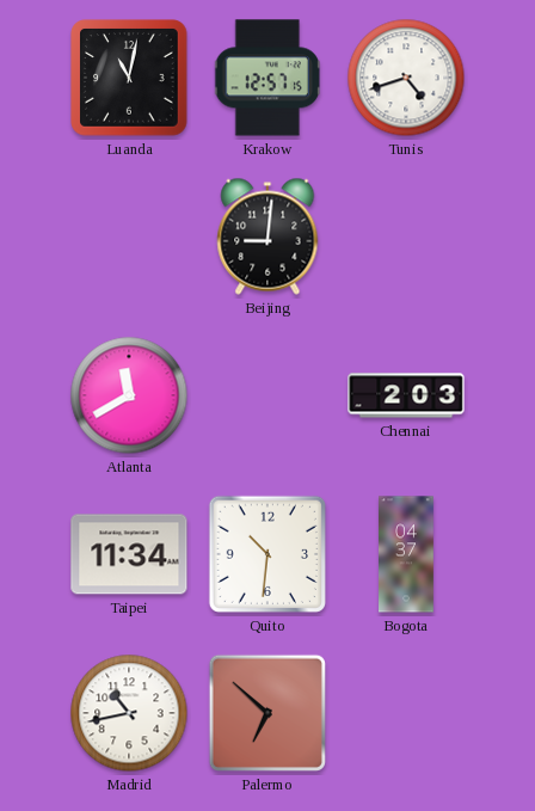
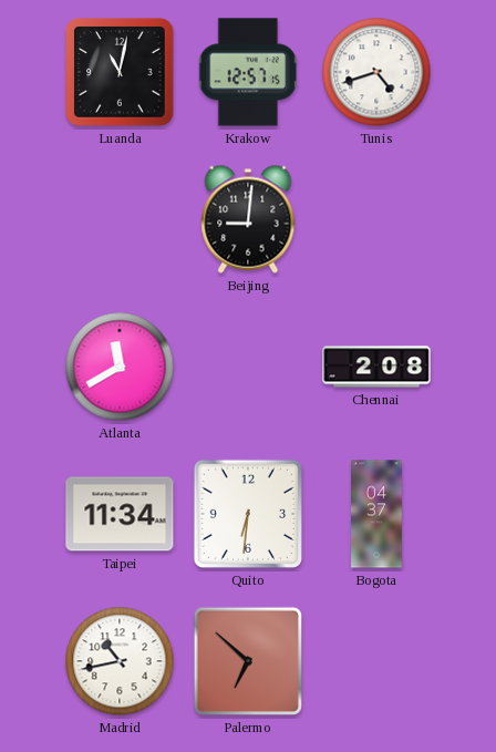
Chennai: 2:03 -> 2:08 (376, 367)
Quito: 10:31 -> 6:31 (248, 514)
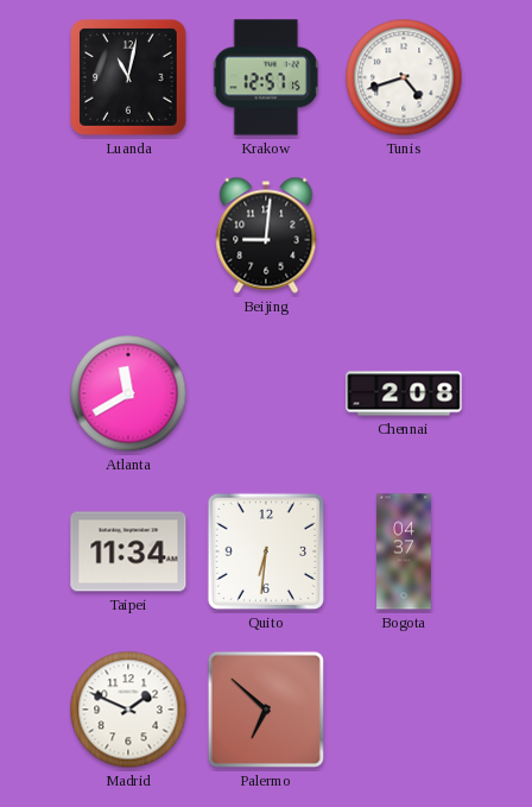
Madrid: 10:43 -> 1:49 (128, 710)
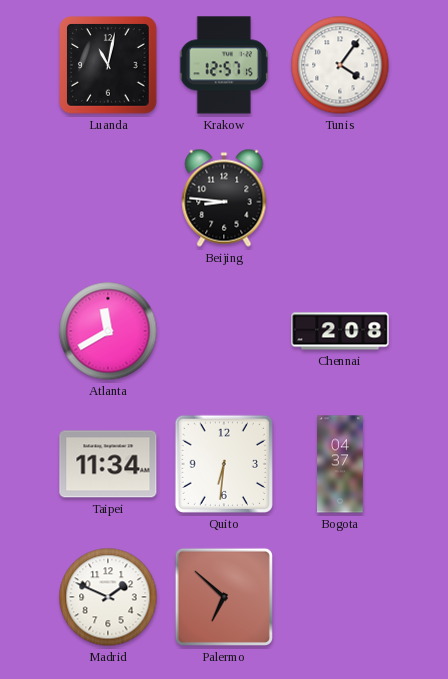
Tunis: 4:42 -> 4:06 (340, 65)
Beijing: 9:01 -> 8:46 (224, 198)
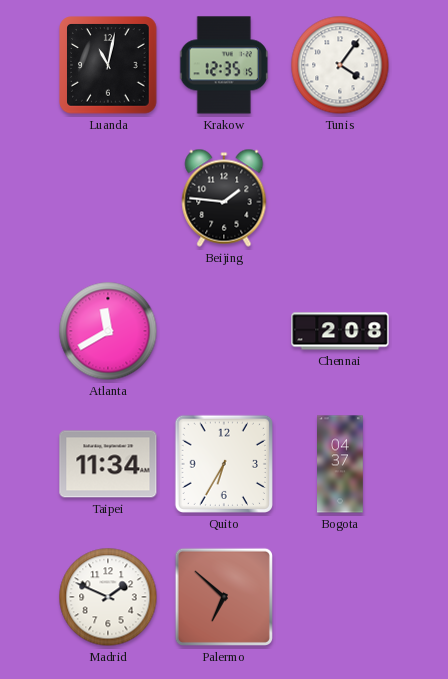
Krakow: 12:57 -> 12:35 (224, 65)
Beijing: 8:46 -> 1:46 (224, 198)
Quito: 6:31 -> 6:35 (224, 464)
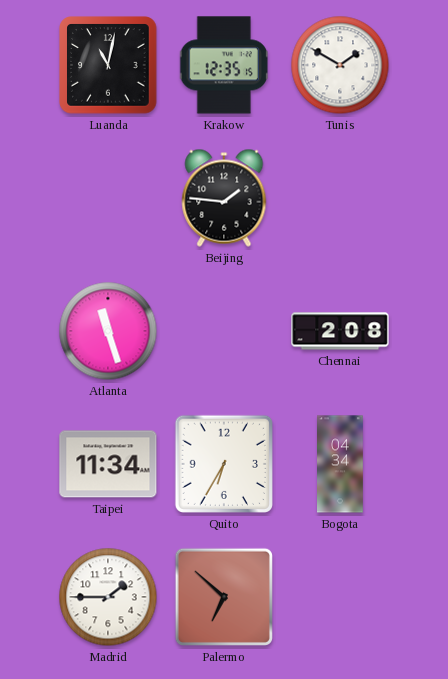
Tunis: 4:06 -> 1:50 (340, 65)
Atlanta: 11:40 -> 11:27 (108, 331)
Bogota: 04:37 -> 04:34 (341, 464)
Madrid: 1:49 -> 1:45 (108, 597)
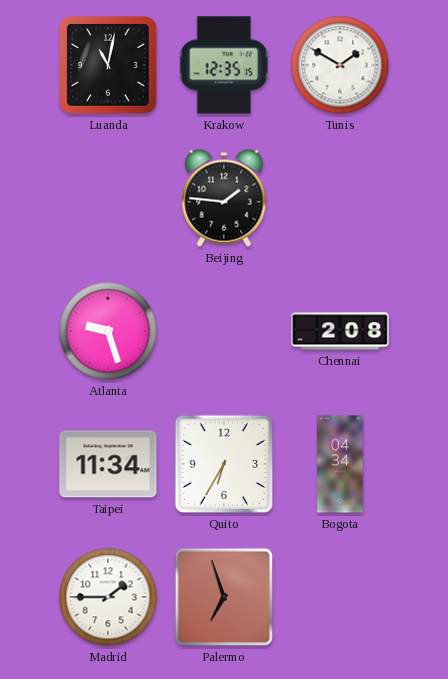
Atlanta: 11:27 -> 9:27 (108, 331)
Palermo: 6:52 -> 6:57 (224, 597)
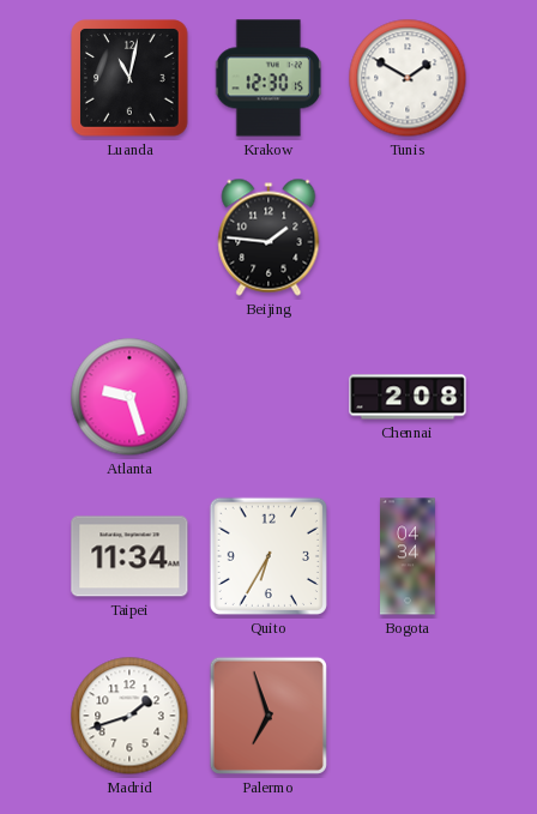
Krakow: 12:35 -> 12:30 (268, 78)
Madrid: 1:45 -> 1:42 (129, 716)
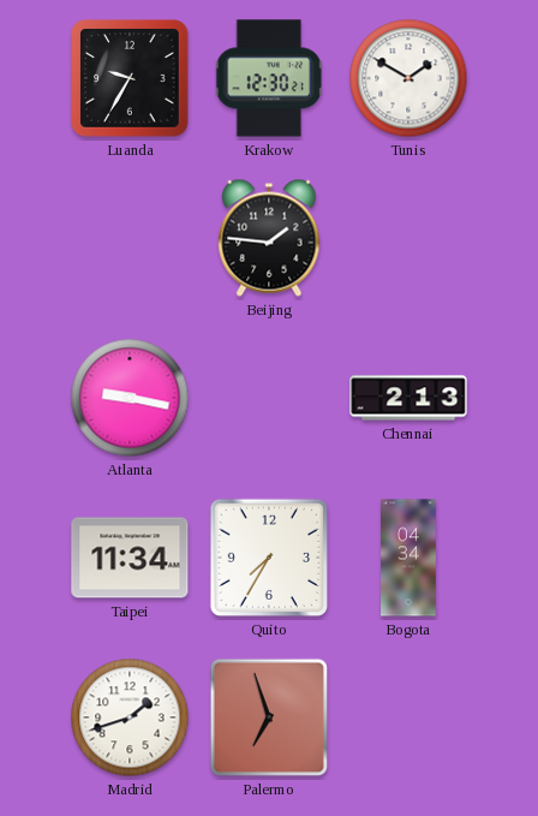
Luanda: 11:02 -> 9:35 (130, 78)
Krakow: 12:30:15 -> 12:30:21 (269, 78)
Atlanta: 9:27 -> 9:17 (130, 398)
Chennai: 2:08 -> 2:13 (408, 398)
Quito: 6:35 -> 7:35 (269, 558)
